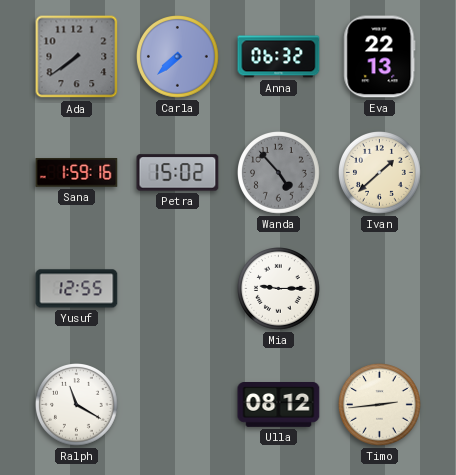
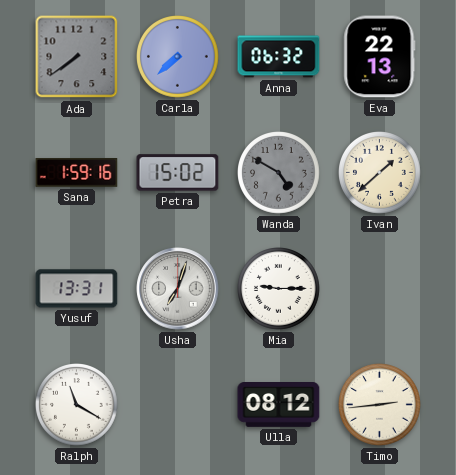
Wanda: 4:53 -> 4:50 (279, 173)
Yusuf: 12:55 -> 13:31 (77, 289)
Usha: none -> 7:03 (178, 289)
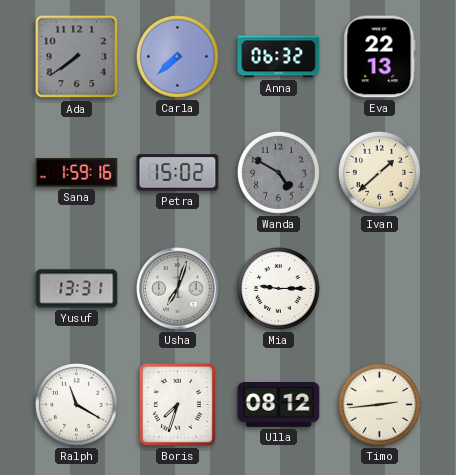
Boris: none -> 7:33 (177, 404)
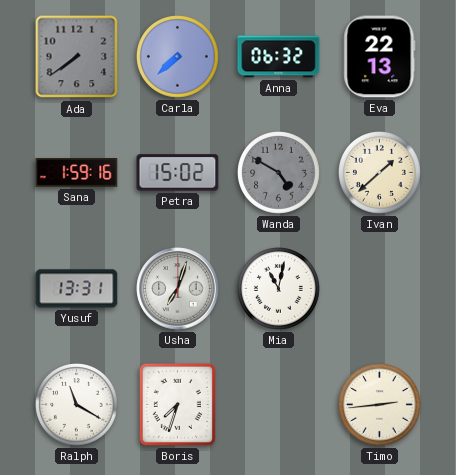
Mia: 9:15 -> 11:02 (279, 289)
Ulla: 08:12 -> none (279, 405)
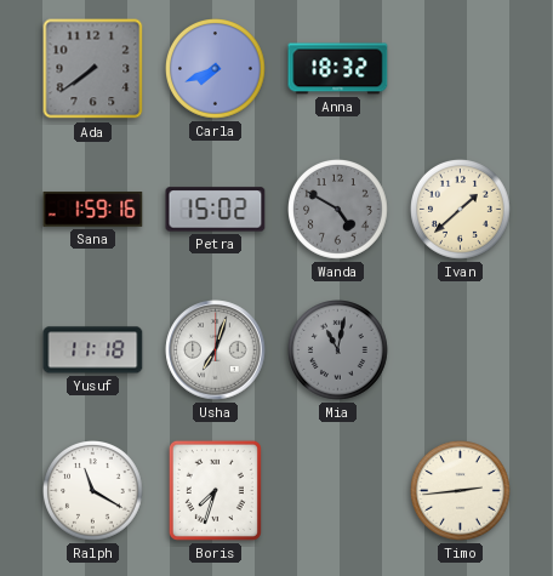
Carla: 7:38 -> 7:41 (216, 69)
Anna: 06:32 -> 18:32 (338, 69)
Eva: 22:13 -> none (380, 57)
Yusuf: 13:31 -> 11:18 (93, 350)
Mia dial: white -> grey (338, 350)
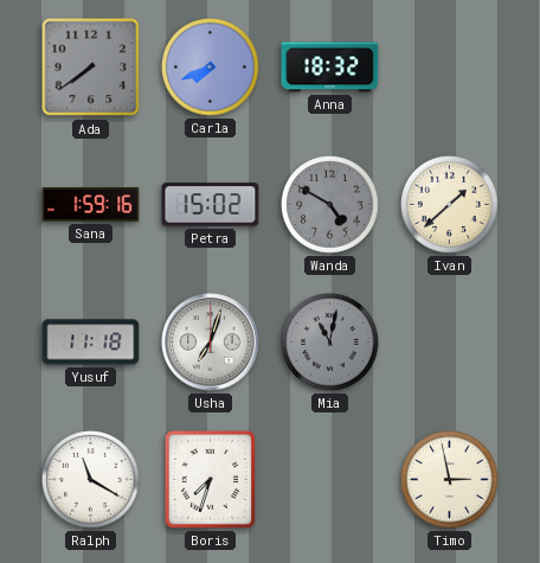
Timo: 2:44 -> 2:58 (450, 480)
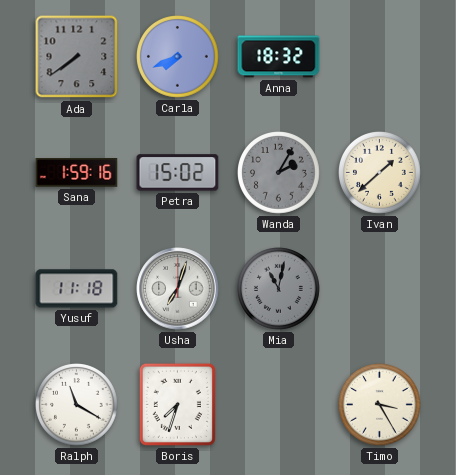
Wanda: 4:50 -> 2:05 (279, 173)
Timo: 2:58 -> 3:25 (380, 405)
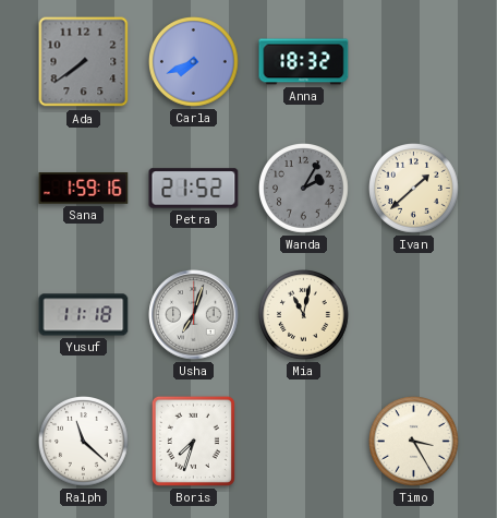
Petra: 15:02 -> 21:52 (194, 189)
Mia dial: grey -> cream (304, 315)
Ralph: 11:20 -> 11:22 (84, 442)
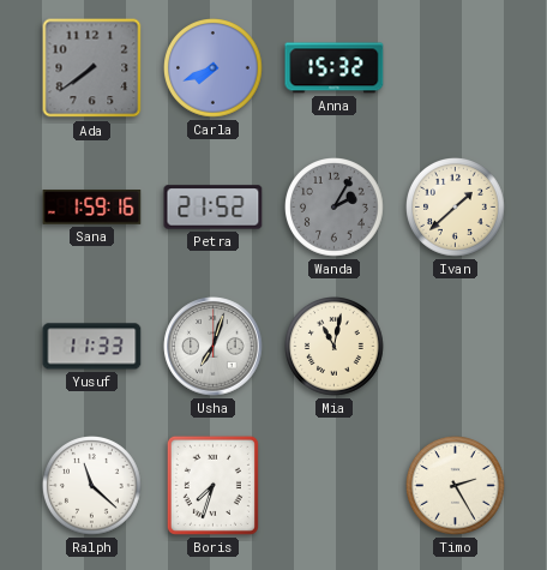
Anna: 18:32 -> 15:32 (335, 68)
Yusuf: 11:18 -> 11:33 (92, 347)
Timo: 3:25 -> 2:25 (456, 486)
